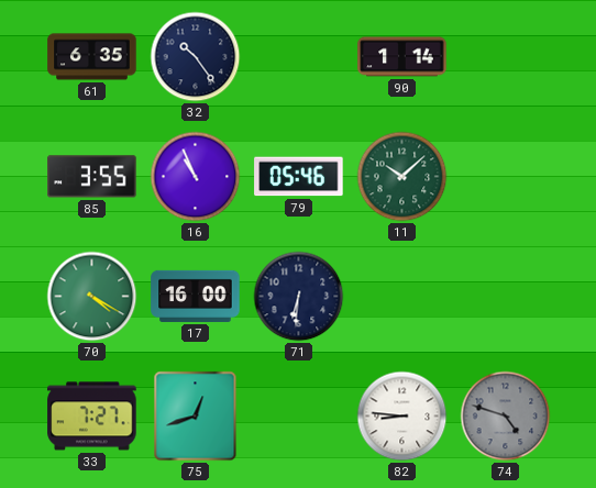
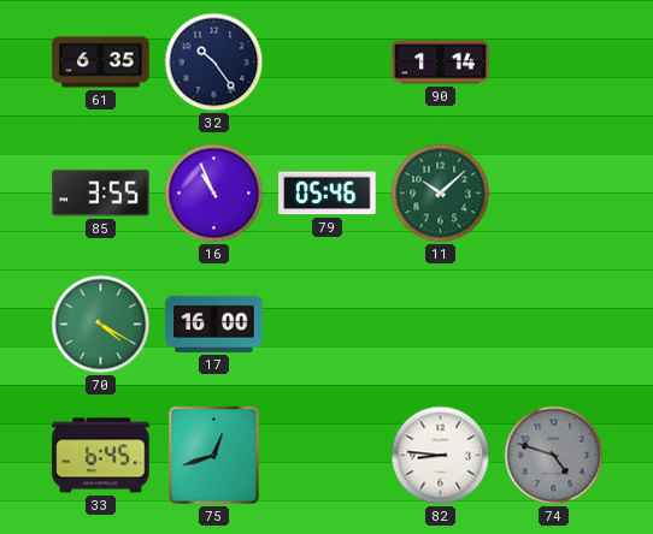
71: 6:31 -> none (299, 297)
33: 7:27 -> 6:45 (101, 456)
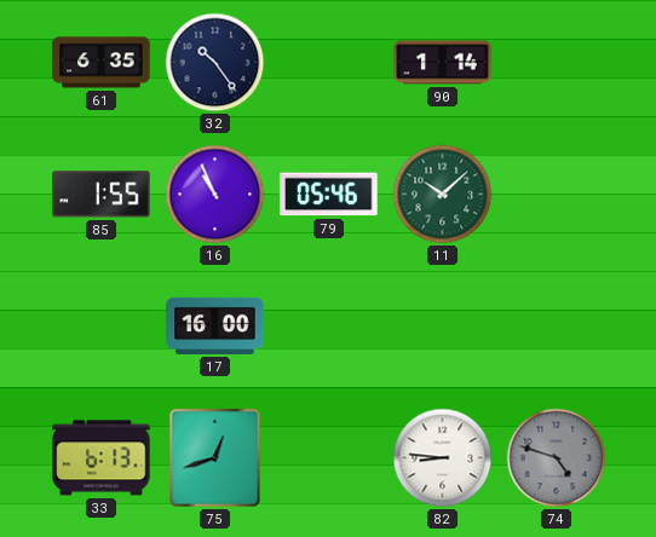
85: 3:55 -> 1:55 (102, 195)
70: 4:20 -> none (101, 325)
33: 6:45 -> 6:13 (102, 458)
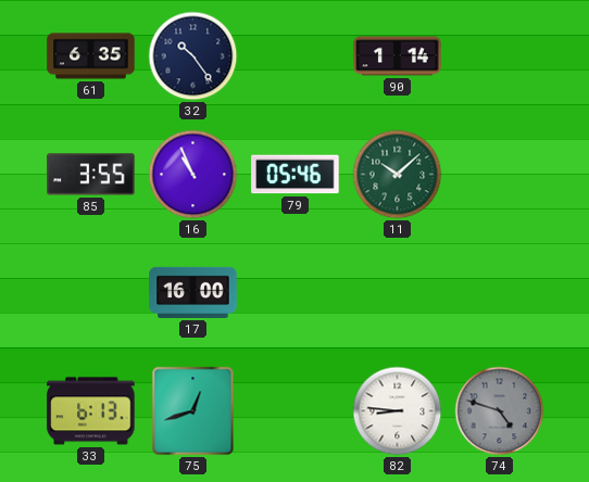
85: 1:55 -> 3:55 (91, 175)
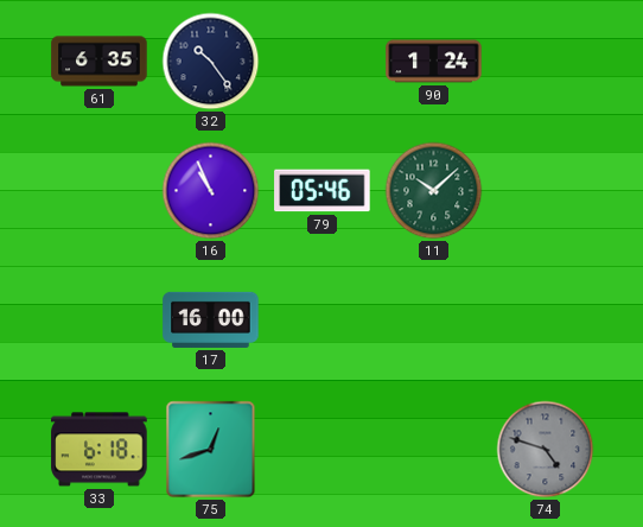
90: 1:14 -> 1:24 (434, 62)
85: 3:55 -> none (91, 175)
33: 6:13 -> 6:18 (100, 450)
82: 8:46 -> none (398, 411)
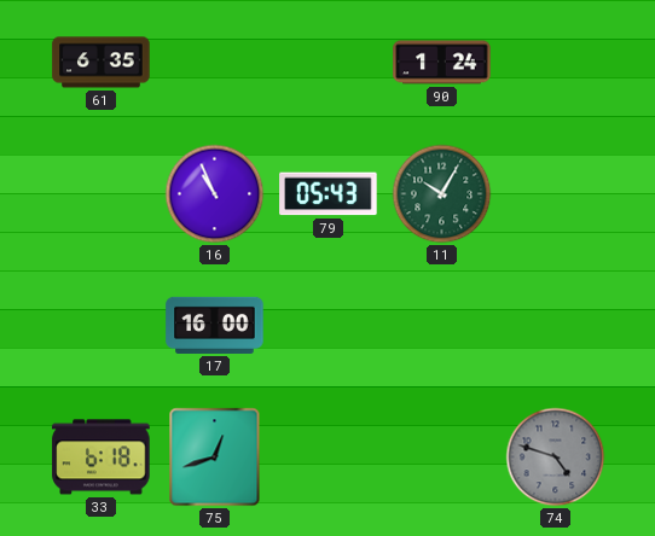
32: 10:24 -> none (211, 62)
79: 05:46 -> 05:43 (329, 194)
11: 10:08 -> 10:05 (442, 194)
